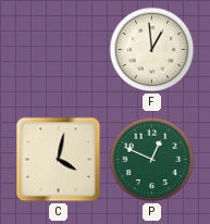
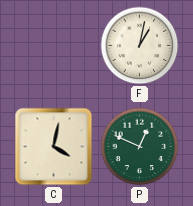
F: 12:59 -> 1:02 (140, 46)
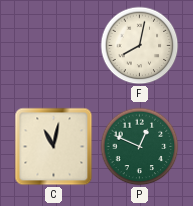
F: 1:02 -> 8:02 (140, 46)
C: 4:02 -> 11:02 (54, 147)
